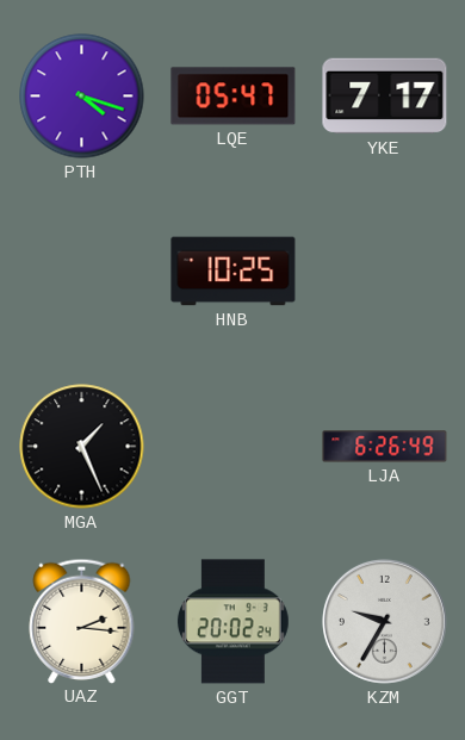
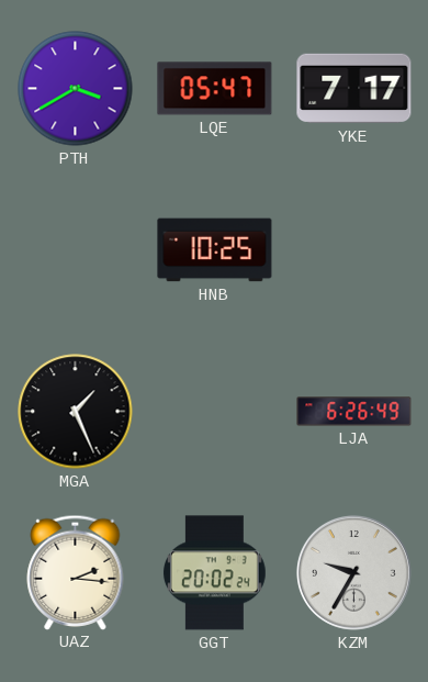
PTH: 4:18 -> 3:40 (76, 89)
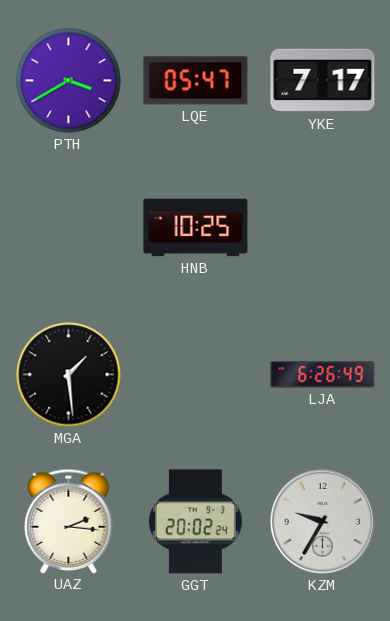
MGA: 1:26 -> 1:29 (69, 375)
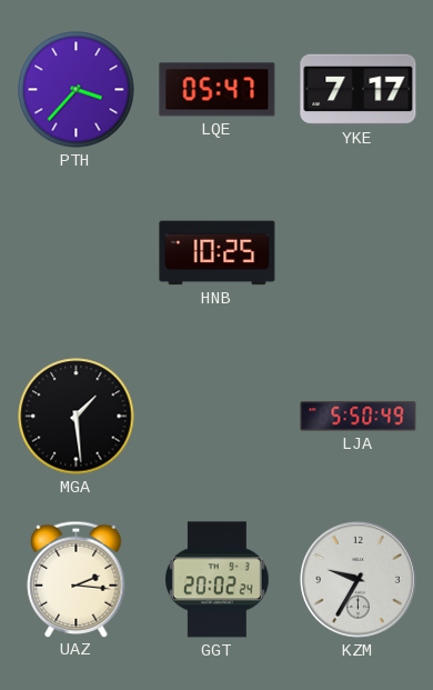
PTH: 3:40 -> 3:37 (77, 90)
LJA: 6:26 -> 5:50 (359, 417)
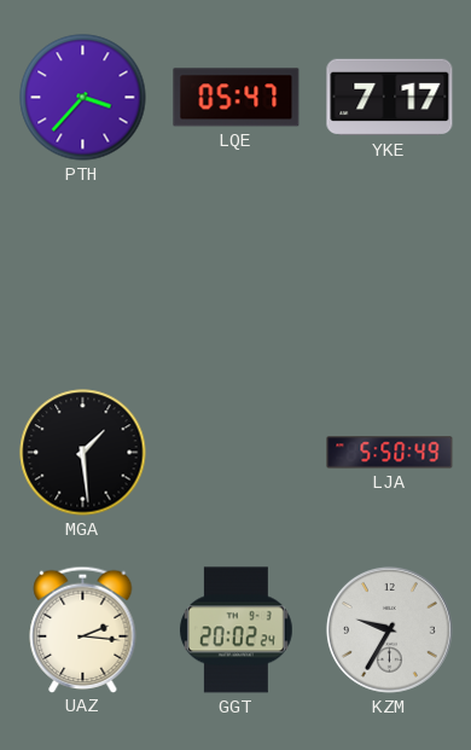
HNB: 10:25 -> none (218, 253)
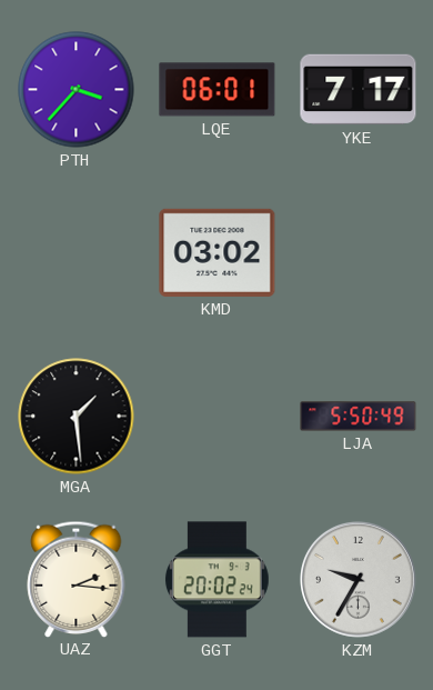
LQE: 05:47 -> 06:01 (218, 90)
KMD: none -> 03:02 (218, 252)
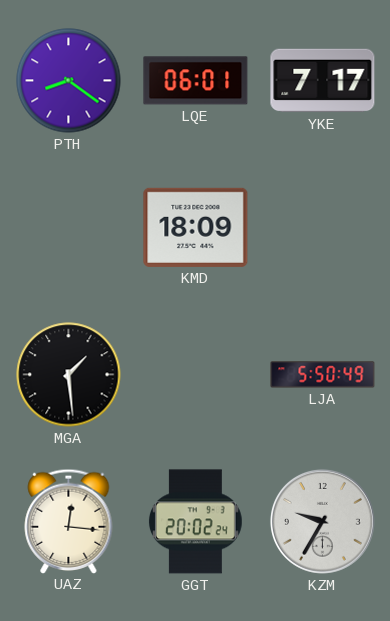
PTH: 3:37 -> 8:21 (69, 81)
KMD: 03:02 -> 18:09 (196, 227)
UAZ: 2:16 -> 12:16 (69, 521)
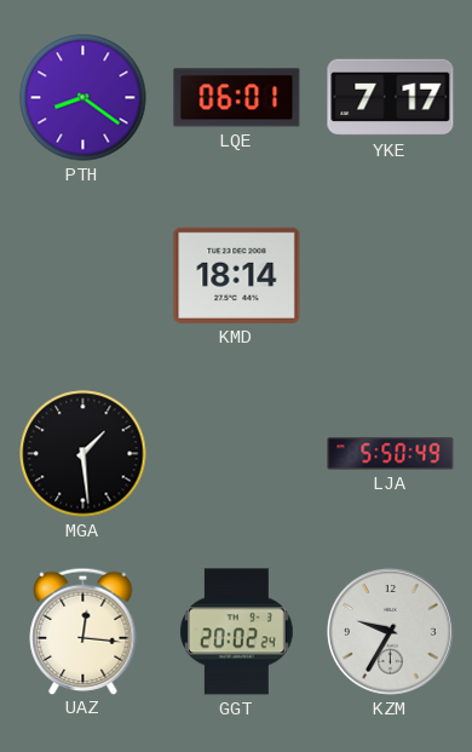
KMD: 18:09 -> 18:14 (237, 275)
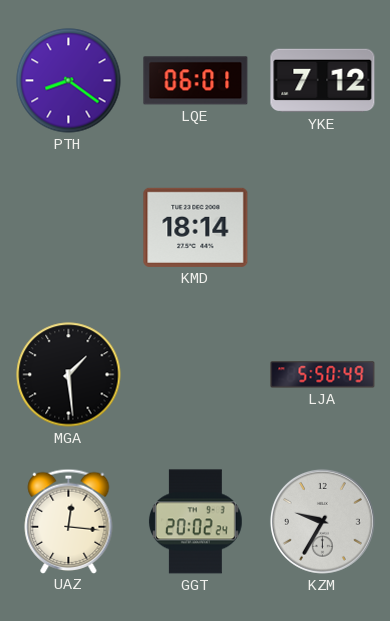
YKE: 7:17 -> 7:12 (323, 81)
